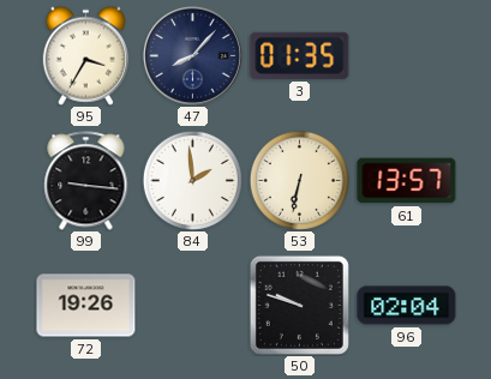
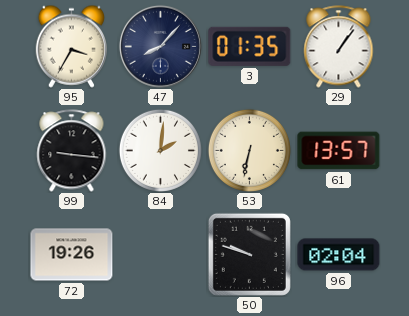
29: none -> 1:06 (339, 47)
84: 1:59 -> 2:01 (160, 150)
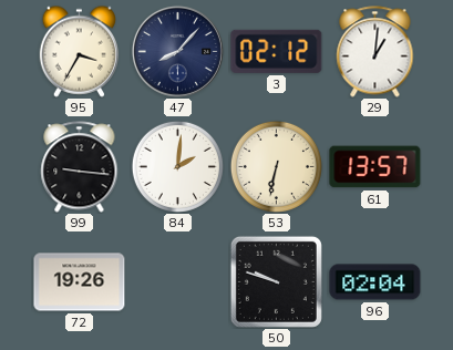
3: 01:35 -> 02:12 (277, 51)
29: 1:06 -> 1:01 (375, 52)
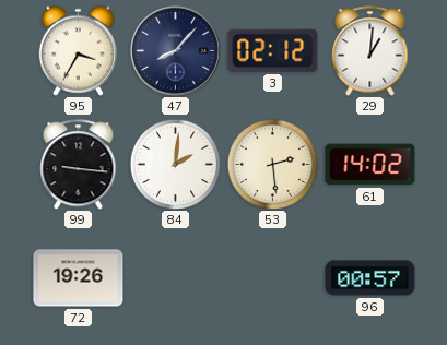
53: 6:32 -> 2:29 (272, 164)
61: 13:57 -> 14:02 (370, 165)
50: 9:48 -> none (276, 281)
96: 02:04 -> 00:57 (370, 278)
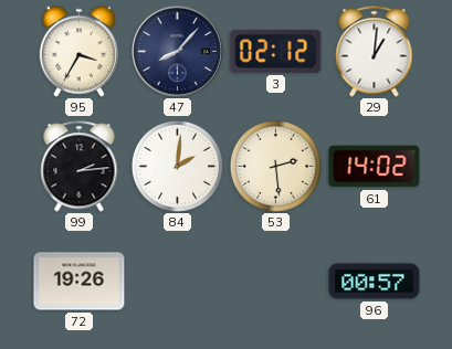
99: 9:16 -> 2:14 (80, 167)
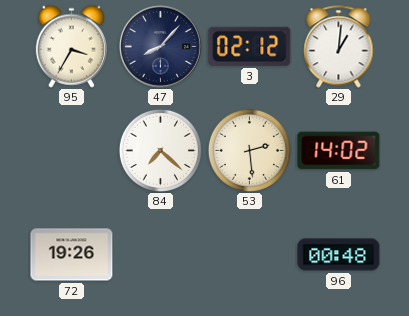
99: 2:14 -> none (80, 167)
84: 2:01 -> 7:22 (160, 150)
96: 00:57 -> 00:48 (339, 255)
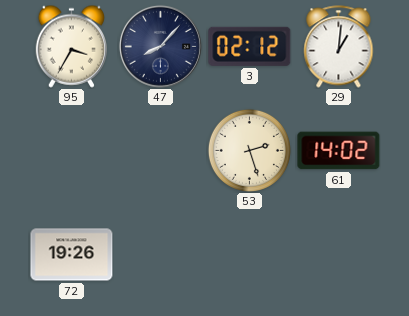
84: 7:22 -> none (160, 150)
53: 2:29 -> 2:27 (249, 150)
96: 00:48 -> none (339, 255)
